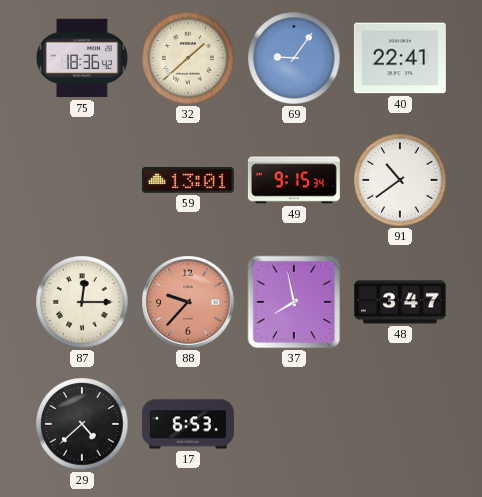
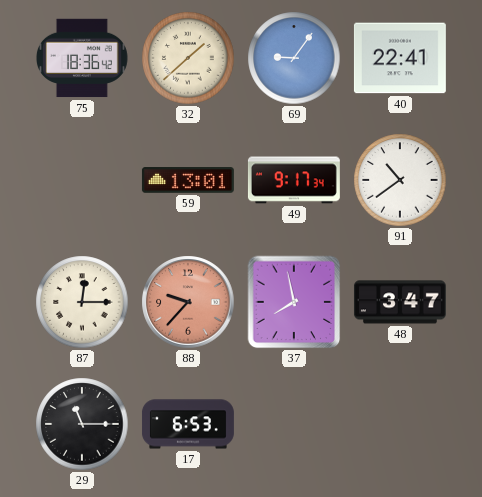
49: 9:15 -> 9:17 (294, 180)
29: 4:38 -> 11:15 (82, 424)
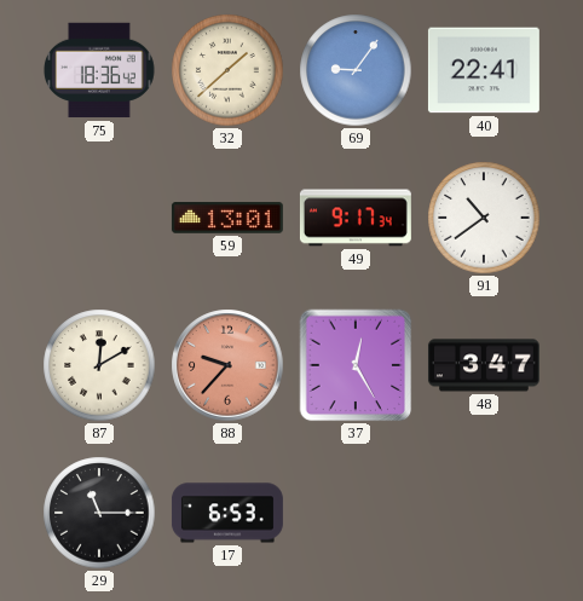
87: 12:15 -> 12:10 (99, 365)
37: 7:58 -> 12:25 (356, 365)
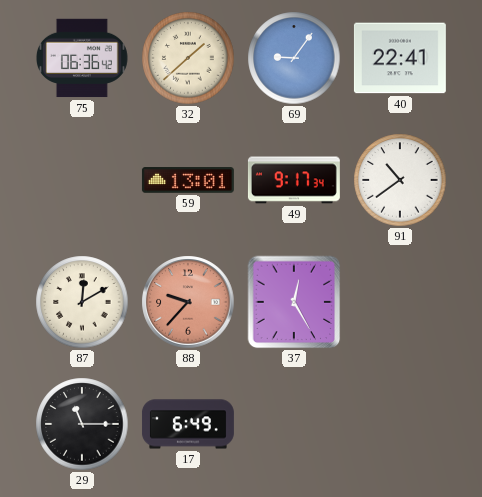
75: 18:36 -> 06:36 (82, 58)
48: 3:47 -> none (484, 365)
17: 6:53 -> 6:49 (188, 424)
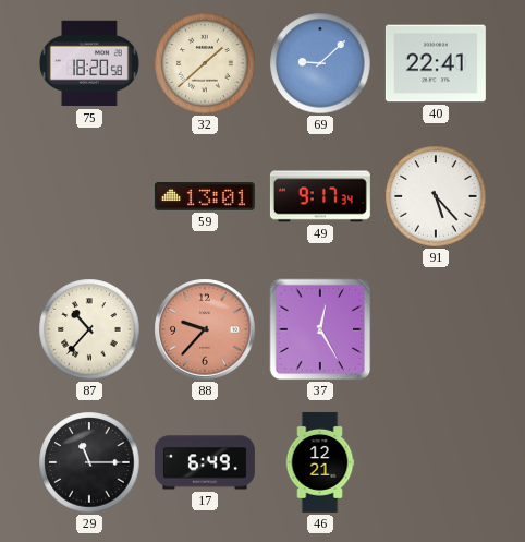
75: 06:36 -> 18:20 (89, 63)
69: 9:06 -> 9:08 (320, 63)
91: 10:39 -> 5:23 (436, 196)
87: 12:10 -> 10:37 (89, 329)
46: none -> 12:21 (320, 462)
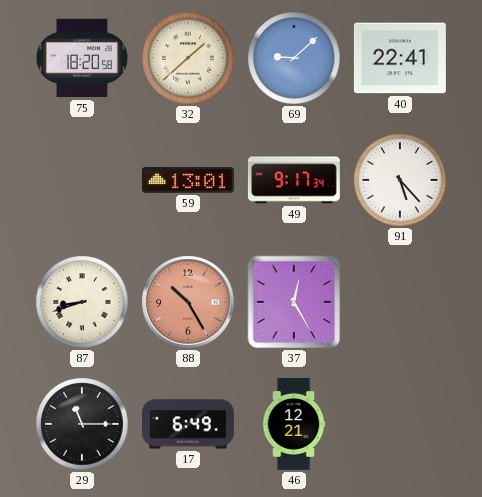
87: 10:37 -> 8:42 (82, 302)
88: 9:37 -> 10:25 (188, 302)
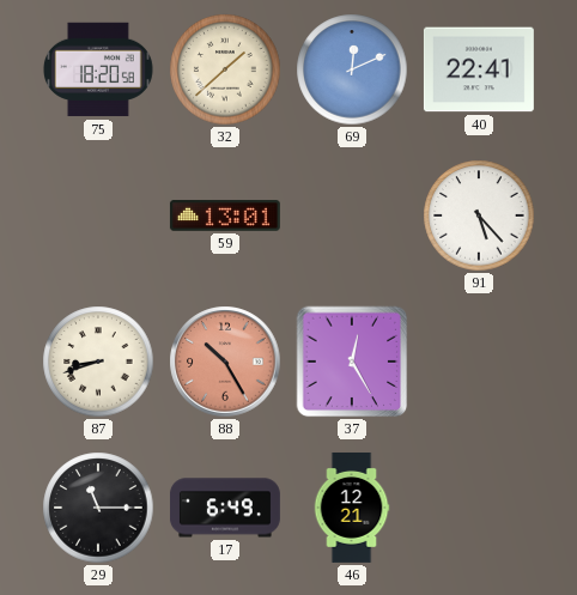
69: 9:08 -> 12:11 (352, 69)
49: 9:17 -> none (294, 180)
